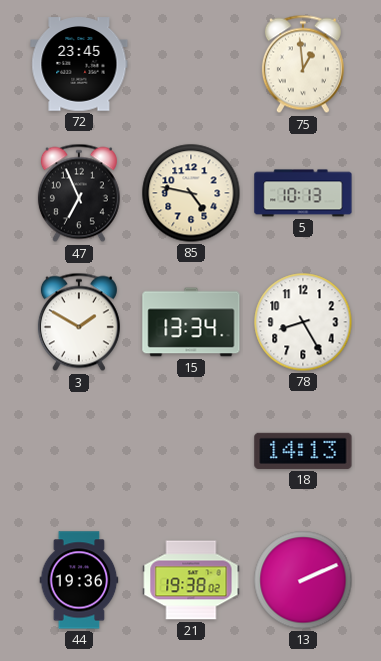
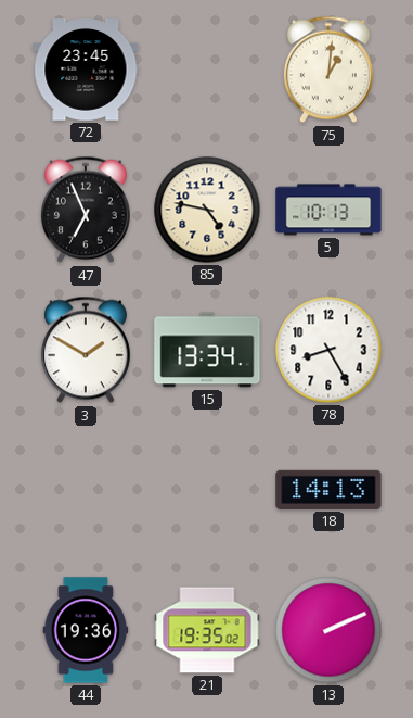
75: 12:59 -> 1:01 (328, 70)
21: 19:38 -> 19:35 (207, 630)
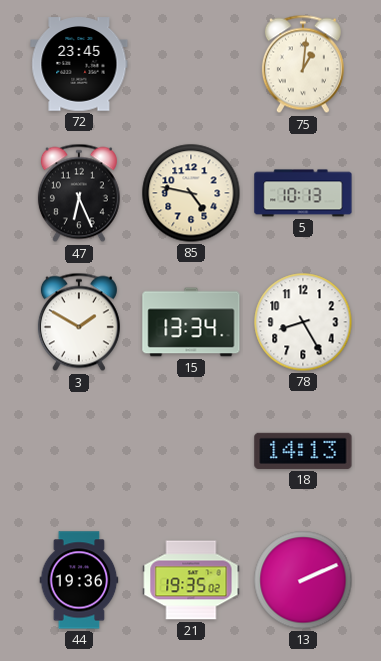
47: 6:56 -> 6:26 (79, 193)
